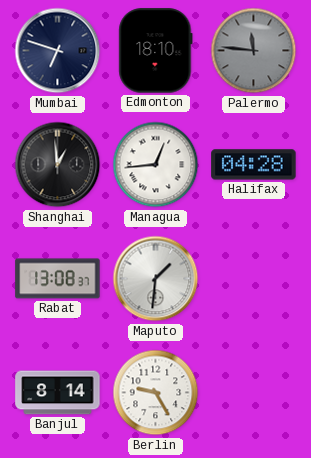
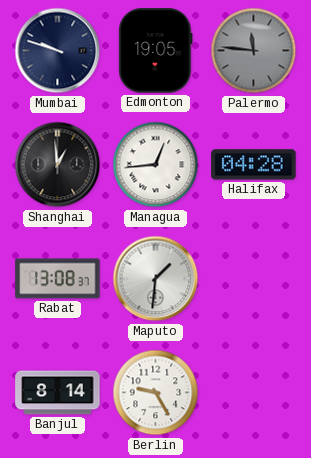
Mumbai: 6:48 -> 9:48 (58, 51)
Edmonton: 18:10 -> 19:05 (156, 51)
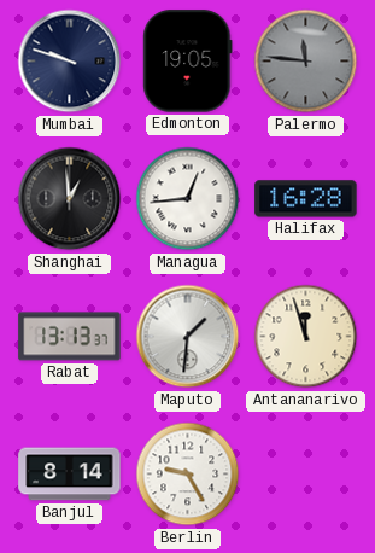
Halifax: 04:28 -> 16:28 (306, 199)
Rabat: 13:08 -> 13:13 (70, 337)
Antananarivo: none -> 11:57 (306, 337)
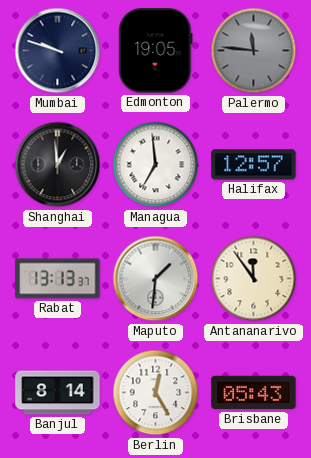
Managua: 12:44 -> 6:59 (156, 165)
Halifax: 16:28 -> 12:57 (254, 165)
Antananarivo: 11:57 -> 11:54 (254, 279)
Berlin: 9:25 -> 12:25 (156, 393)
Brisbane: none -> 05:43 (254, 393)
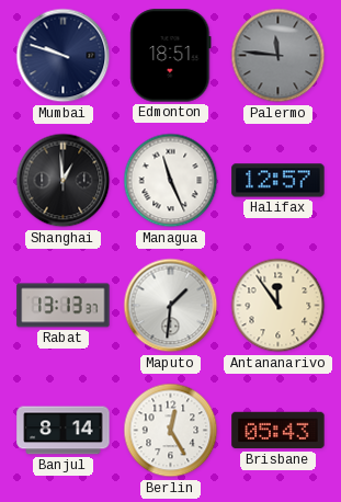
Edmonton: 19:05 -> 18:51 (171, 56)
Managua: 6:59 -> 11:26 (171, 181)
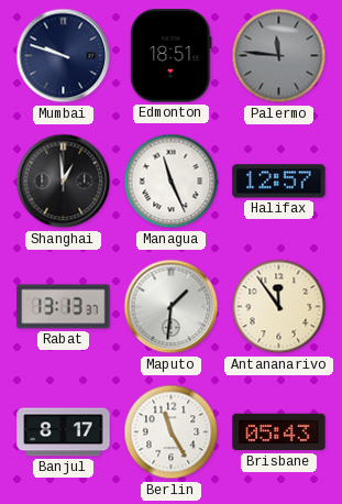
Banjul: 8:14 -> 8:17 (64, 432)
Berlin: 12:25 -> 11:25 (172, 432)
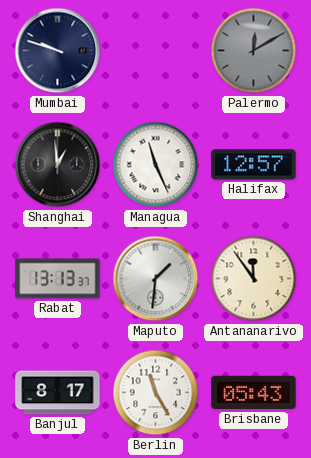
Edmonton: 18:51 -> none (172, 56)
Palermo: 11:46 -> 12:10 (254, 51)
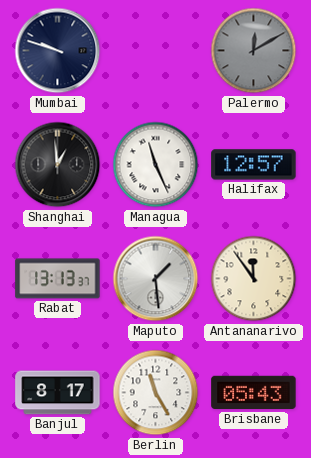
Maputo: 1:31 -> 1:29 (156, 279)
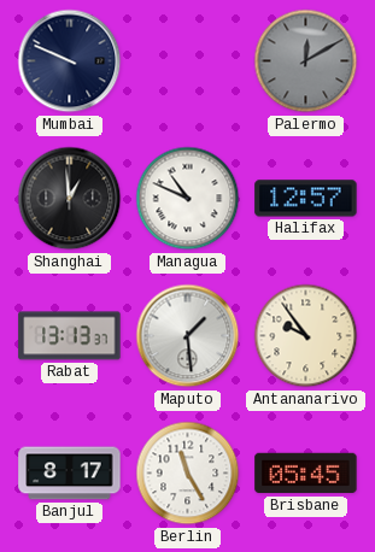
Mumbai: 9:48 -> 9:49 (70, 61)
Managua: 11:26 -> 10:49 (188, 199)
Antananarivo: 11:54 -> 9:54 (306, 336)
Brisbane: 05:43 -> 05:45 (306, 474)
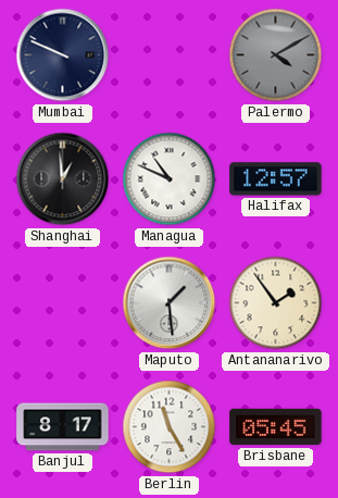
Palermo: 12:10 -> 4:10 (276, 55)
Rabat: 13:13 -> none (70, 336)
Antananarivo: 9:54 -> 1:54 (276, 303)
